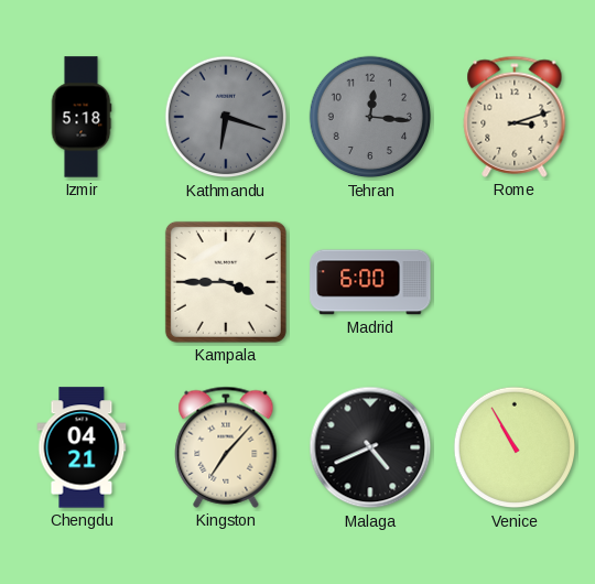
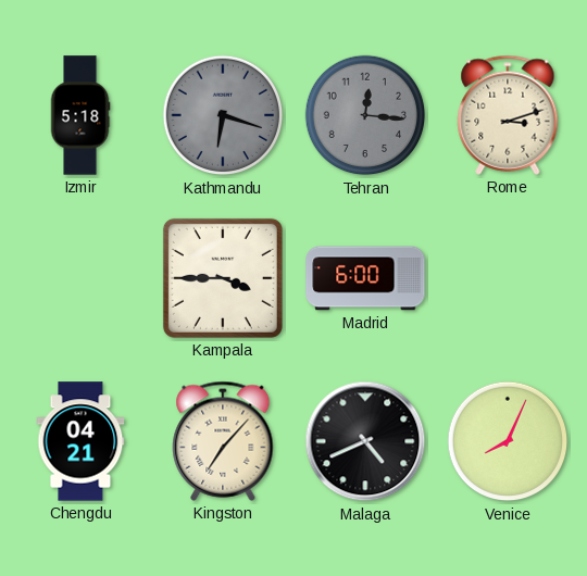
Venice: 10:55 -> 8:04 (508, 441)
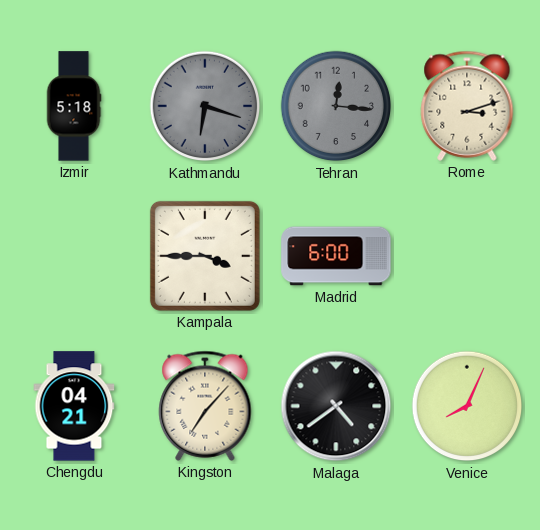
Malaga: 4:41 -> 4:39 (336, 406)
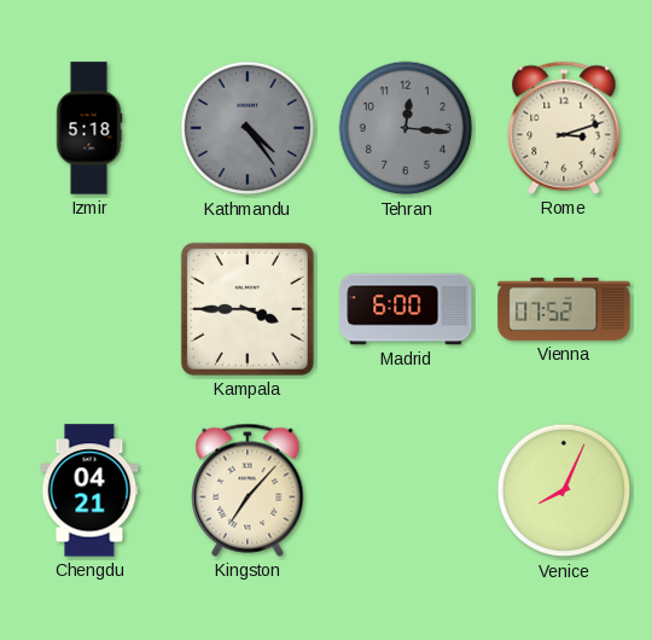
Kathmandu: 6:18 -> 4:24 (248, 128)
Vienna: none -> 07:52 (564, 309)
Malaga: 4:39 -> none (336, 406)
